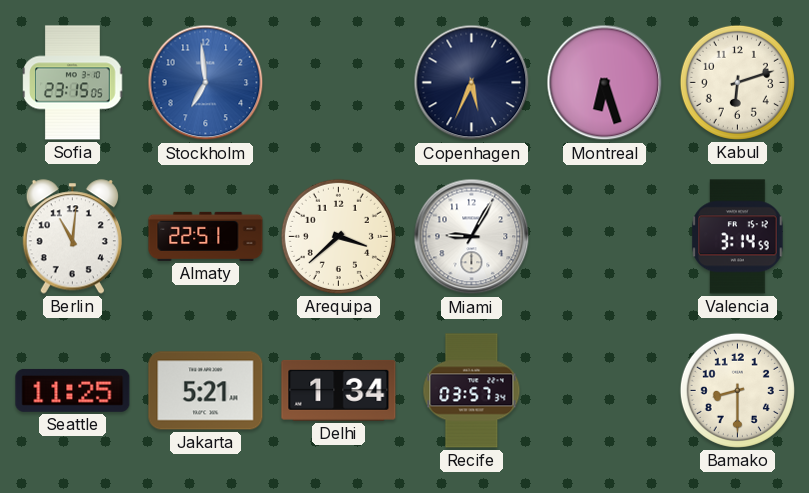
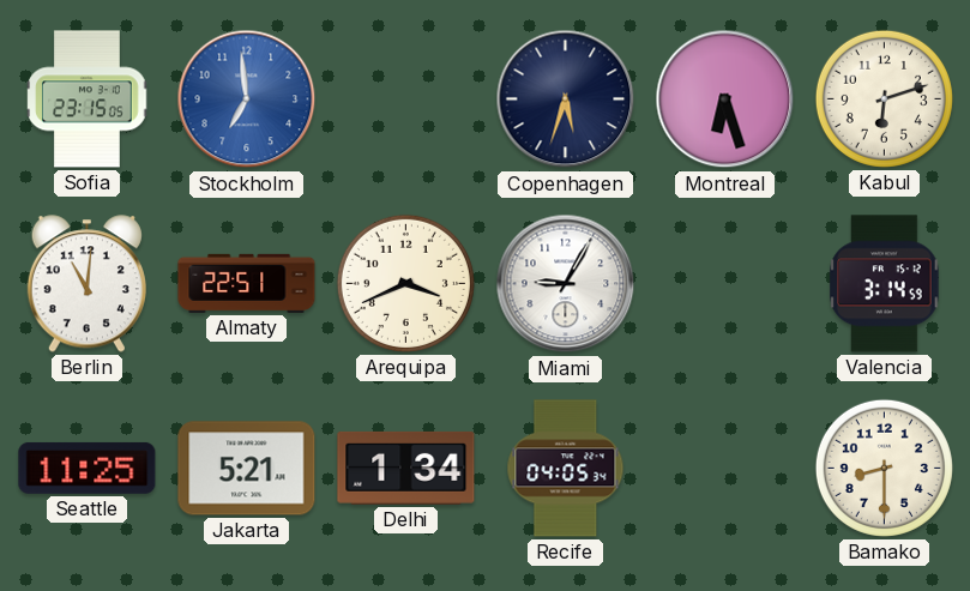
Copenhagen: 5:34 -> 5:33 (566, 99)
Arequipa: 3:38 -> 3:41 (405, 283)
Recife: 03:57 -> 04:05 (566, 469)
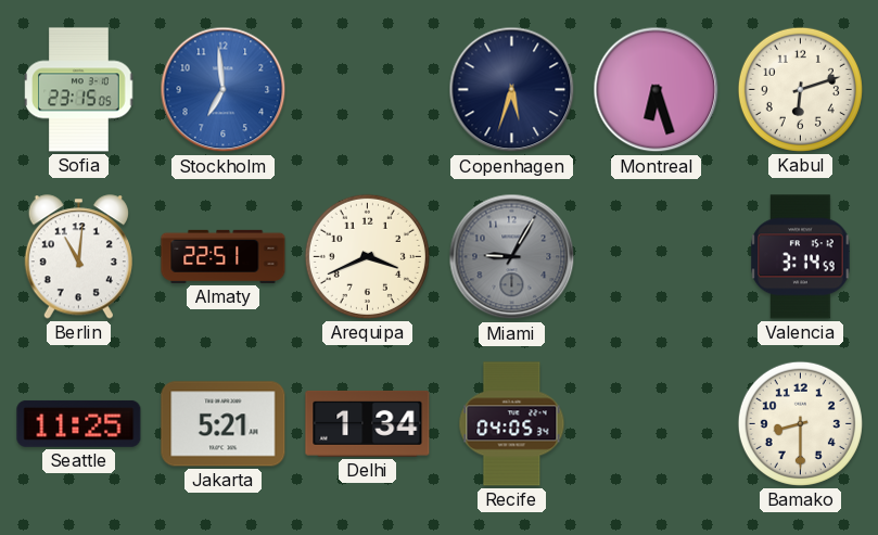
Miami dial: white -> grey (512, 257)
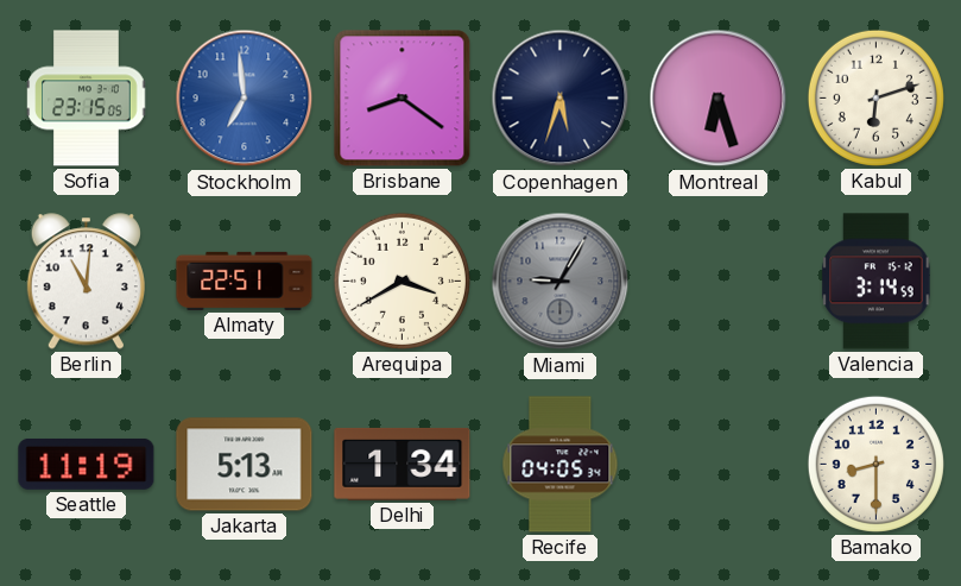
Brisbane: none -> 8:21 (403, 99)
Arequipa: 3:41 -> 3:40 (402, 281)
Seattle: 11:25 -> 11:19 (87, 464)
Jakarta: 5:21 -> 5:13 (245, 465)
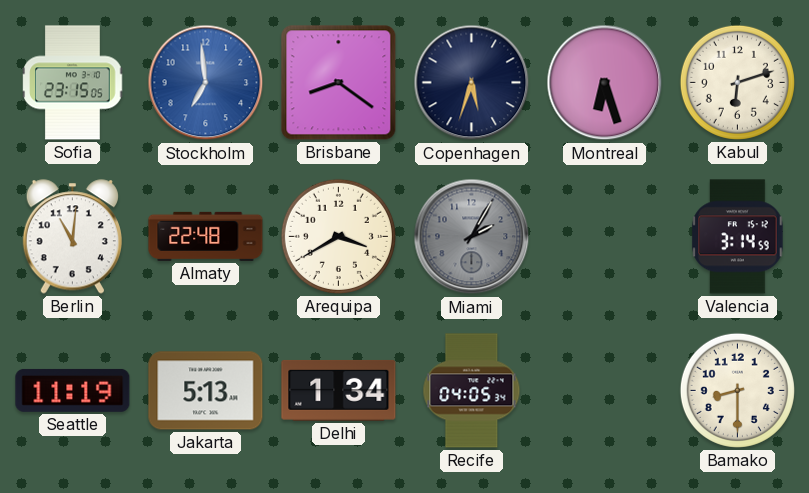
Almaty: 22:51 -> 22:48 (206, 236)
Miami: 9:05 -> 2:05 (472, 237)
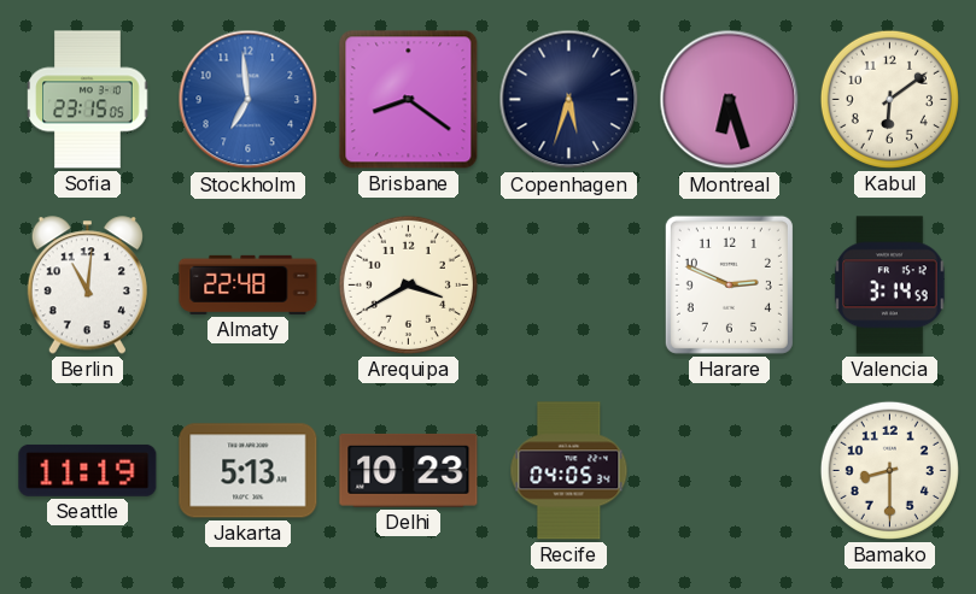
Kabul: 6:12 -> 6:09 (889, 99)
Miami: 2:05 -> none (472, 237)
Harare: none -> 2:49 (729, 284)
Delhi: 1:34 -> 10:23 (409, 470)
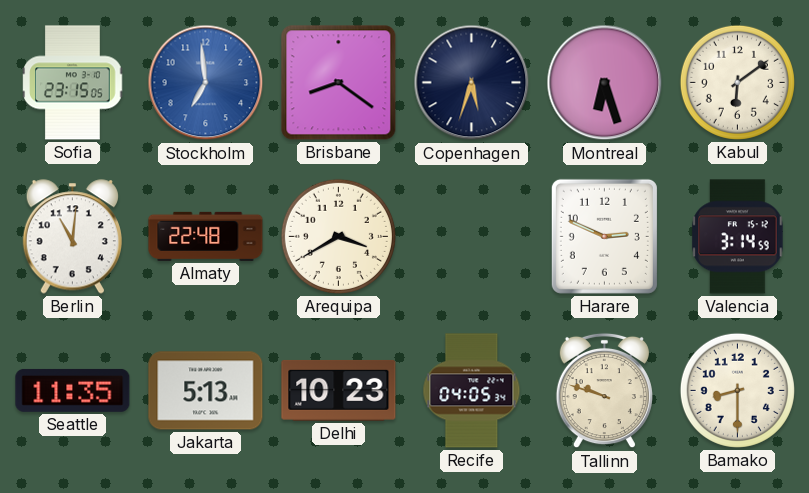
Seattle: 11:19 -> 11:35 (73, 390)
Tallinn: none -> 9:48 (604, 391)
